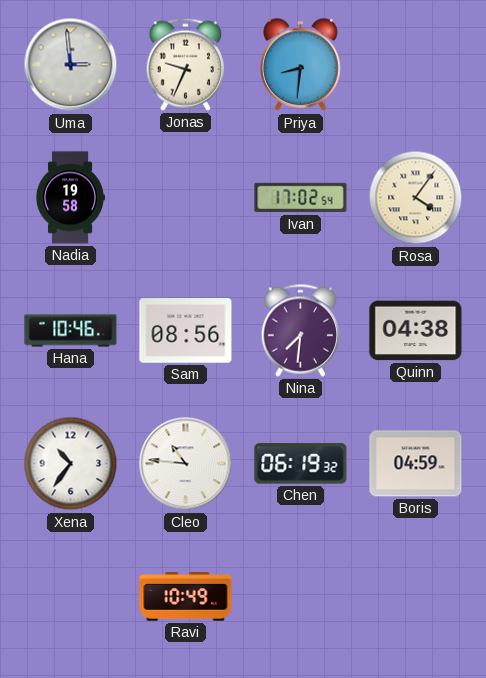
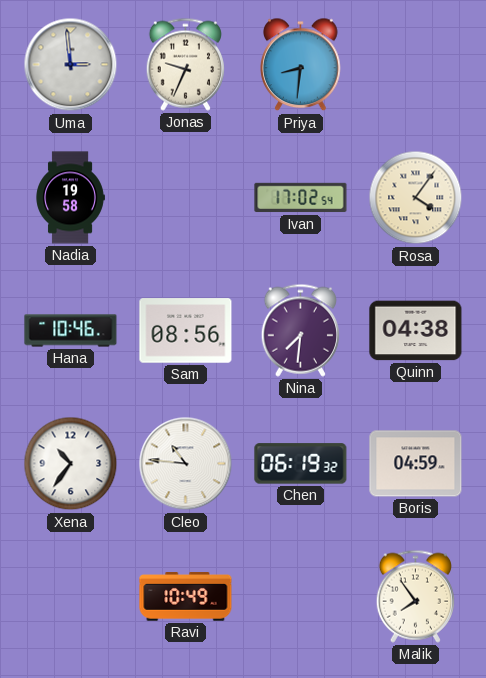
Malik: none -> 7:54 (415, 596)
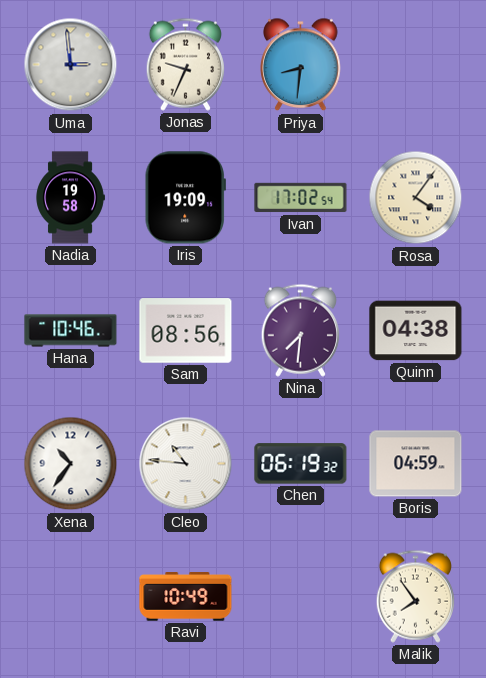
Iris: none -> 19:09 (185, 198)
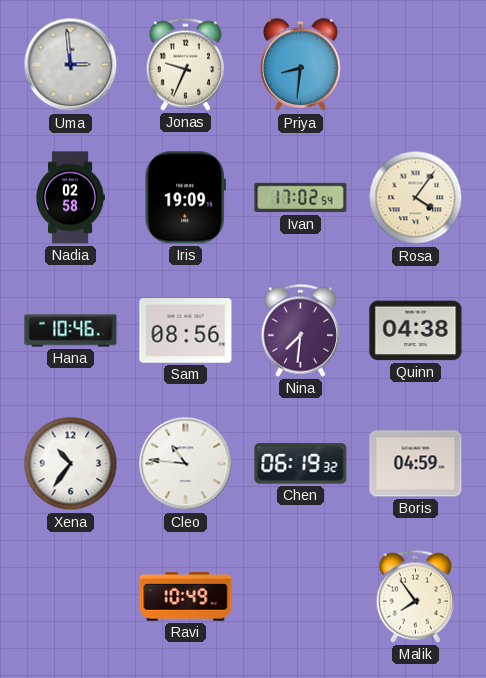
Nadia: 19:58 -> 02:58 (70, 198)
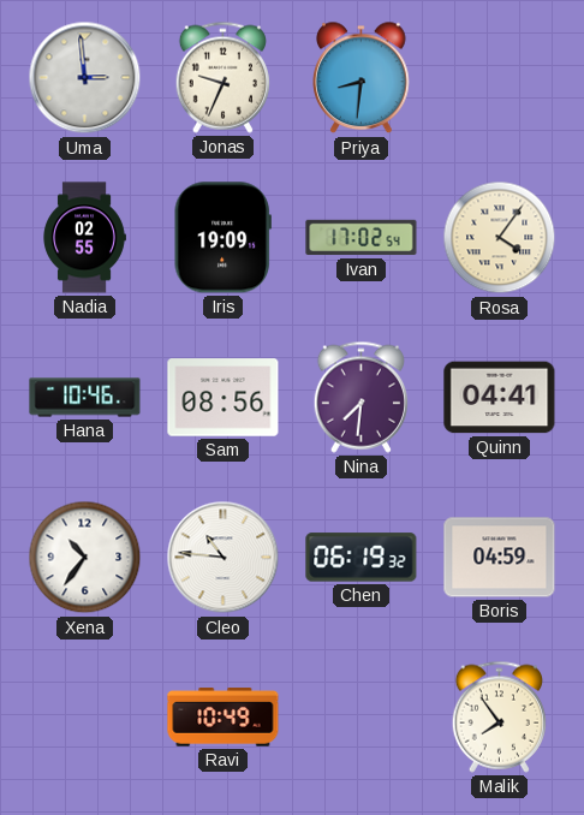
Nadia: 02:58 -> 02:55 (84, 238)
Quinn: 04:38 -> 04:41 (500, 398)
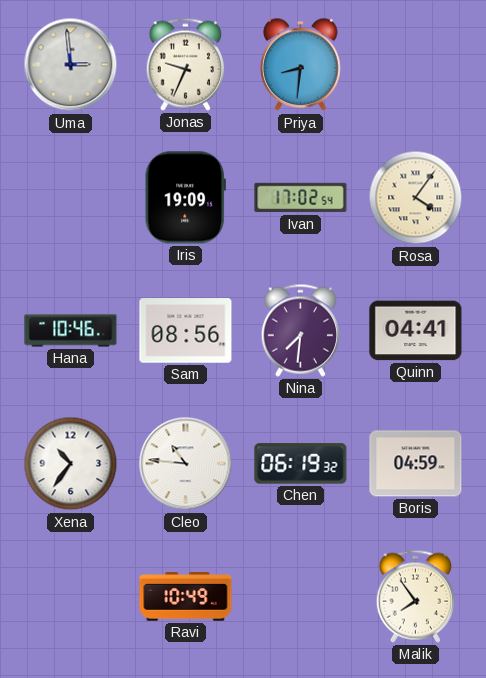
Nadia: 02:55 -> none (84, 238)
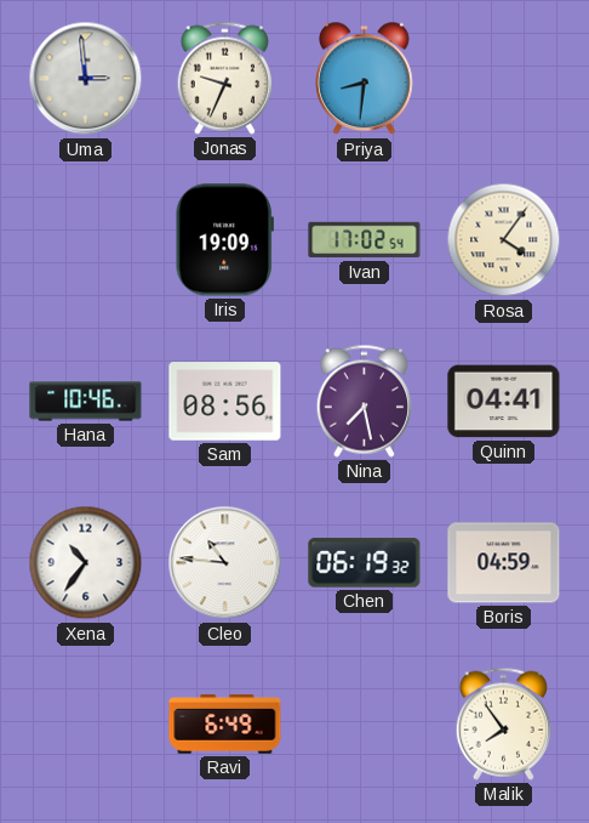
Nina: 7:31 -> 7:28 (364, 401)
Ravi: 10:49 -> 6:49 (225, 725)
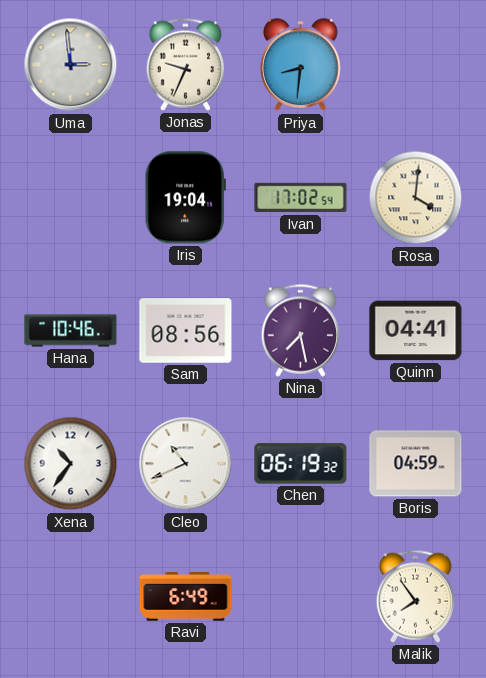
Iris: 19:09 -> 19:04 (185, 198)
Rosa: 4:06 -> 4:01 (416, 198)
Cleo: 10:46 -> 10:41 (186, 464)
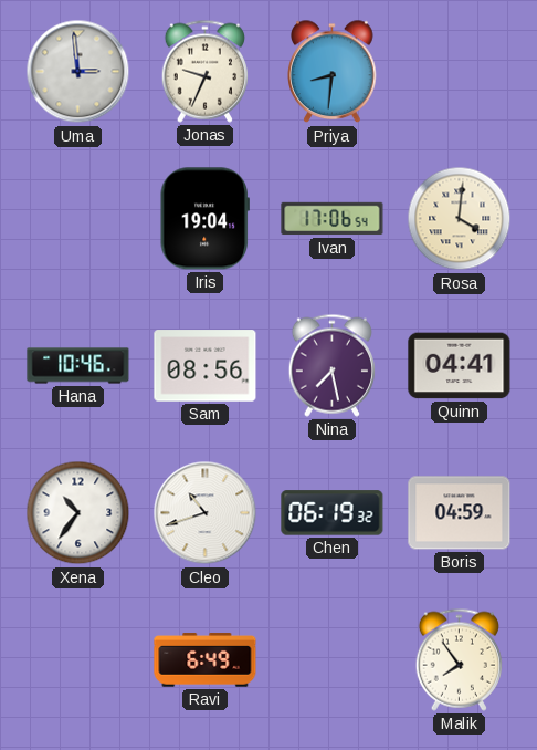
Ivan: 17:02 -> 17:06 (333, 219)
Cleo: 10:41 -> 10:42 (206, 513)
